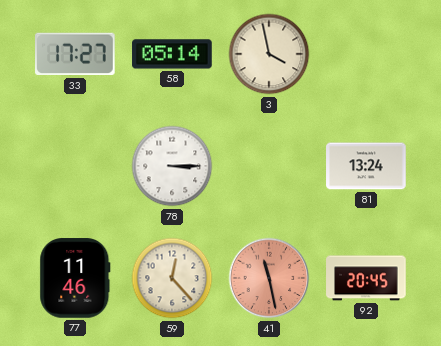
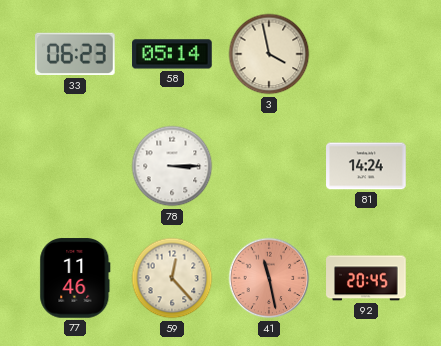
33: 17:27 -> 06:23 (76, 54)
81: 13:24 -> 14:24 (366, 166)
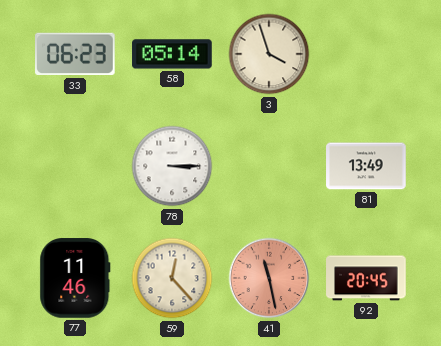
3: 3:58 -> 3:57 (269, 54)
81: 14:24 -> 13:49 (366, 166)
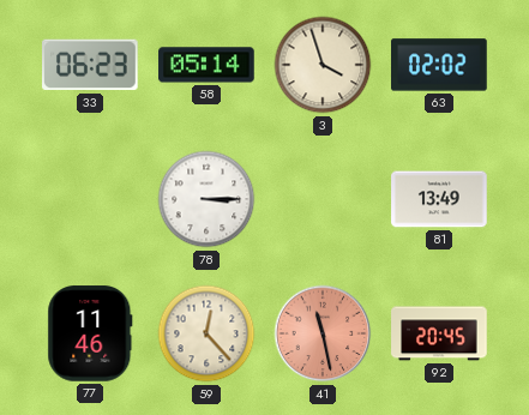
63: none -> 02:02 (439, 65)
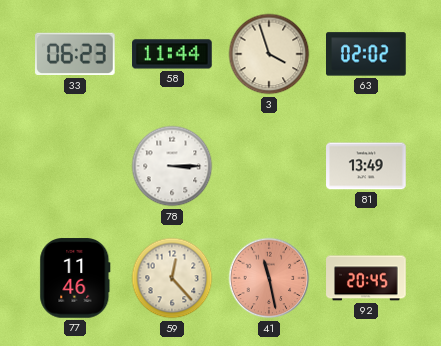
58: 05:14 -> 11:44 (172, 54)
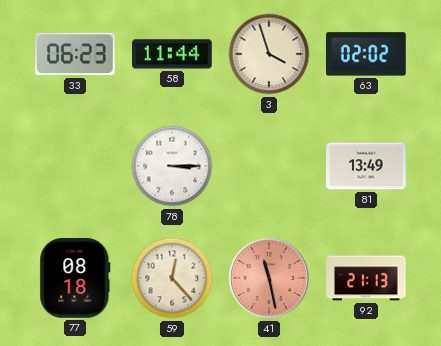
77: 11:46 -> 08:18 (75, 278)
92: 20:45 -> 21:13 (366, 278)
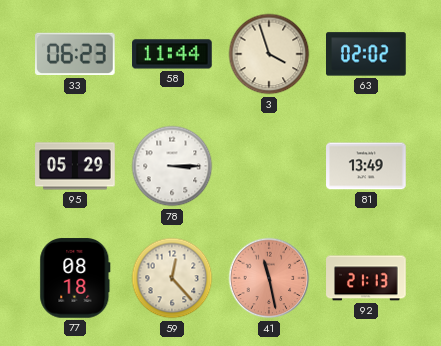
95: none -> 05:29 (75, 166)
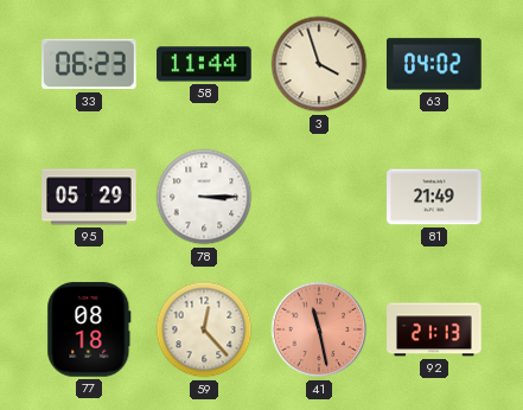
63: 02:02 -> 04:02 (434, 64)
81: 13:49 -> 21:49 (434, 197)
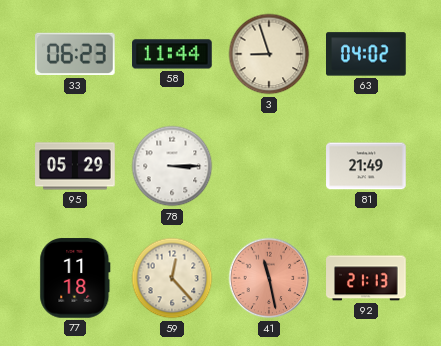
3: 3:57 -> 8:57 (269, 54)
77: 08:18 -> 11:18 (75, 278)
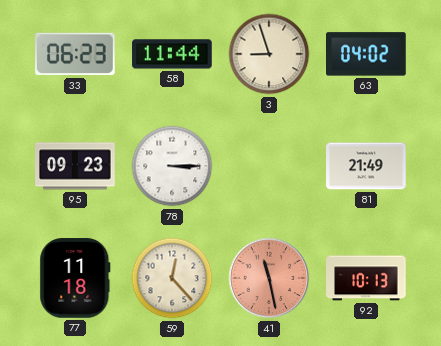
95: 05:29 -> 09:23 (75, 166)
92: 21:13 -> 10:13 (366, 278)
